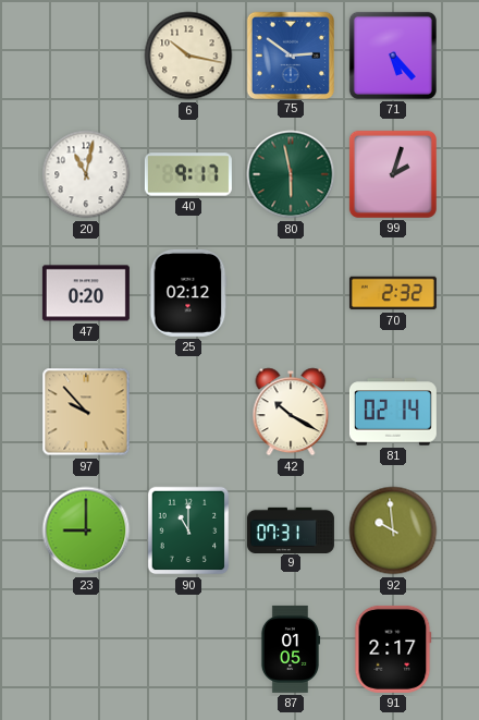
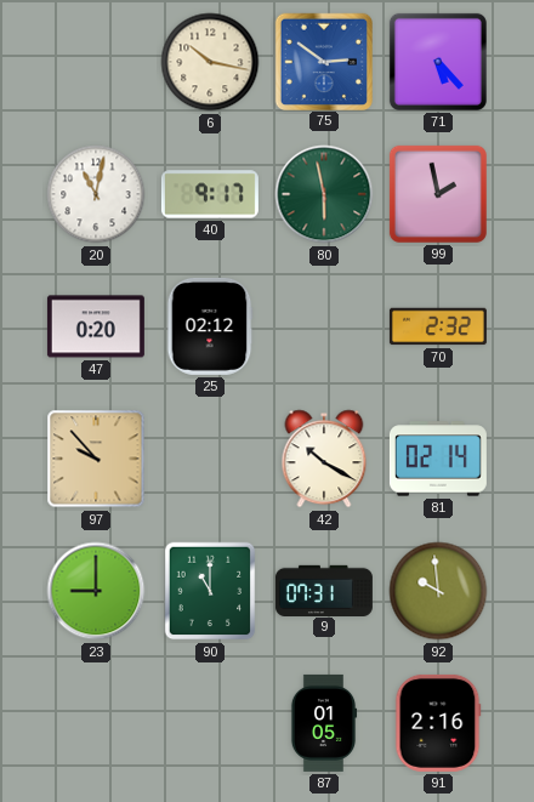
99: 2:03 -> 1:58 (438, 194)
91: 2:17 -> 2:16 (438, 723)
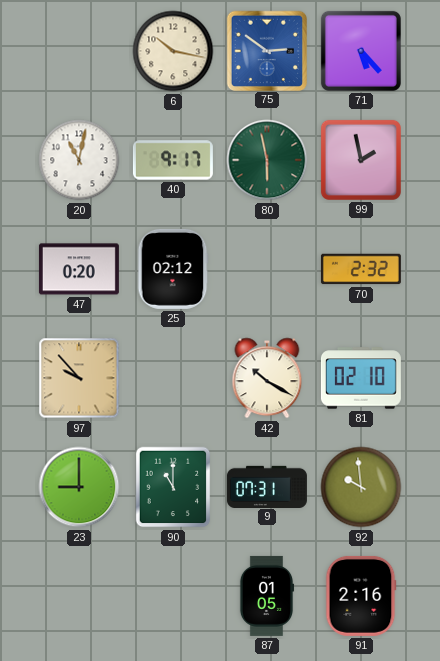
81: 02:14 -> 02:10 (361, 378)
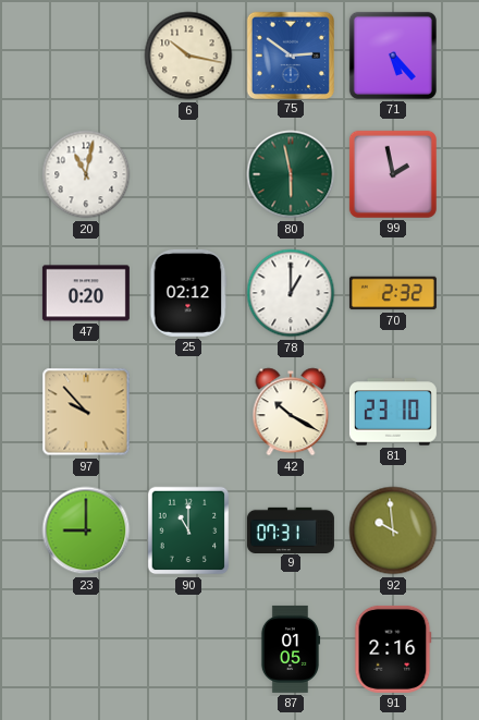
40: 9:17 -> none (173, 160)
78: none -> 1:00 (291, 293)
81: 02:10 -> 23:10 (393, 412)
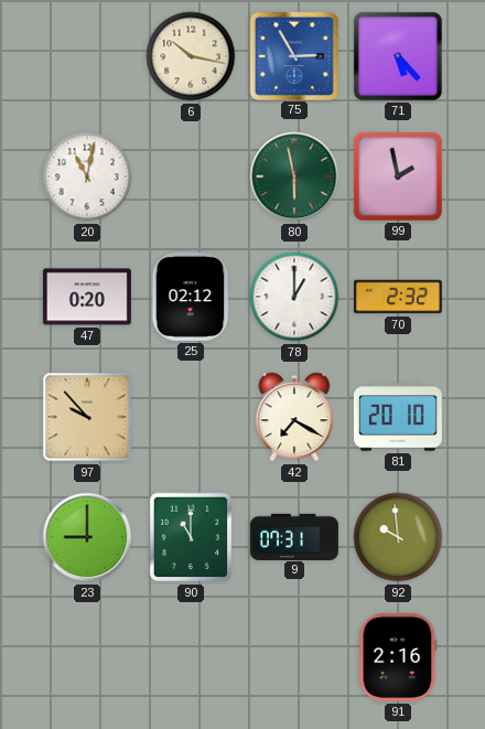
75: 2:51 -> 2:55 (293, 55)
42: 10:20 -> 7:20 (294, 417)
81: 23:10 -> 20:10 (398, 417)
87: 01:05 -> none (291, 649)
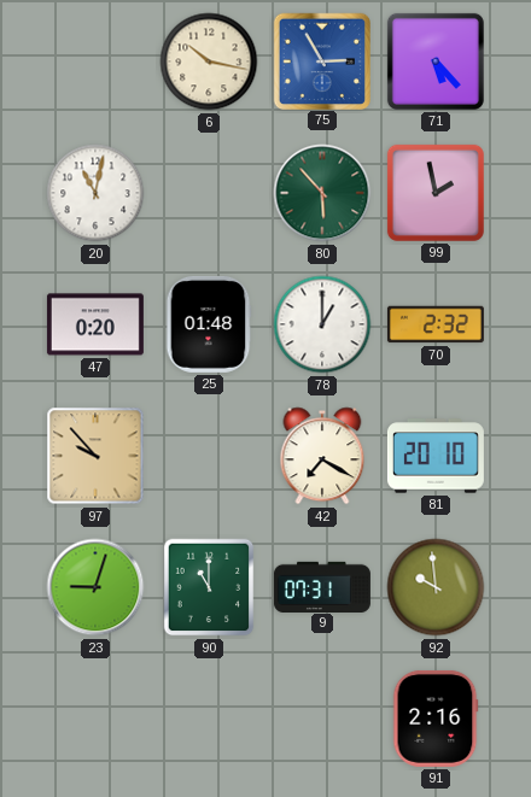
80: 5:58 -> 5:53 (322, 193)
25: 02:12 -> 01:48 (209, 324)
23: 9:00 -> 9:03 (95, 587)
